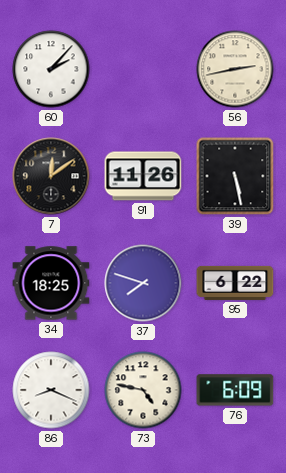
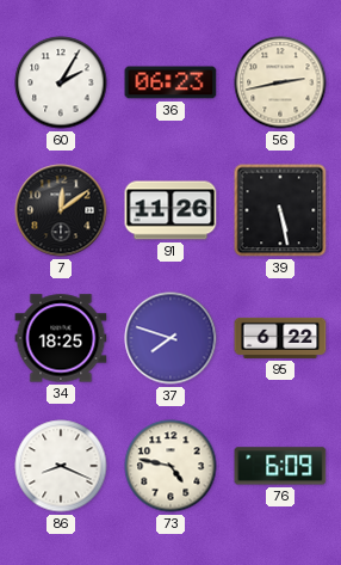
60: 2:07 -> 2:05 (61, 82)
36: none -> 06:23 (170, 82)
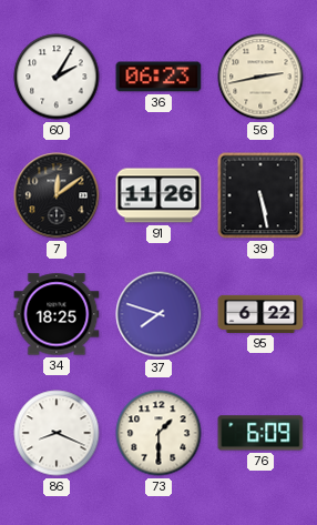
73: 4:47 -> 1:30 (158, 433)
